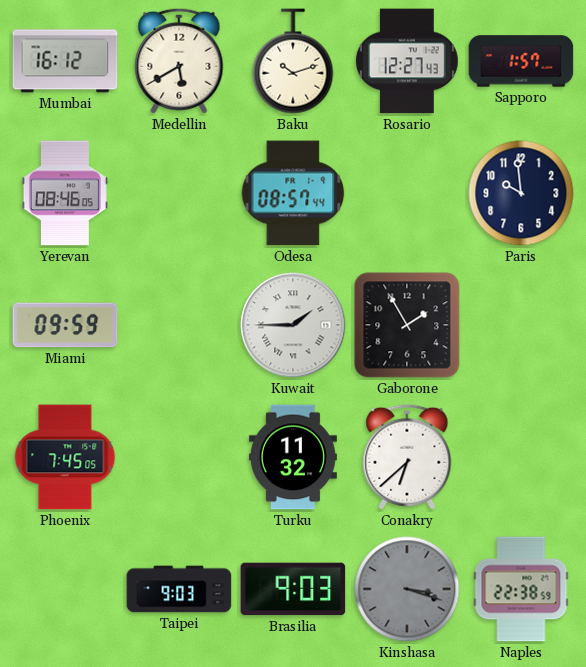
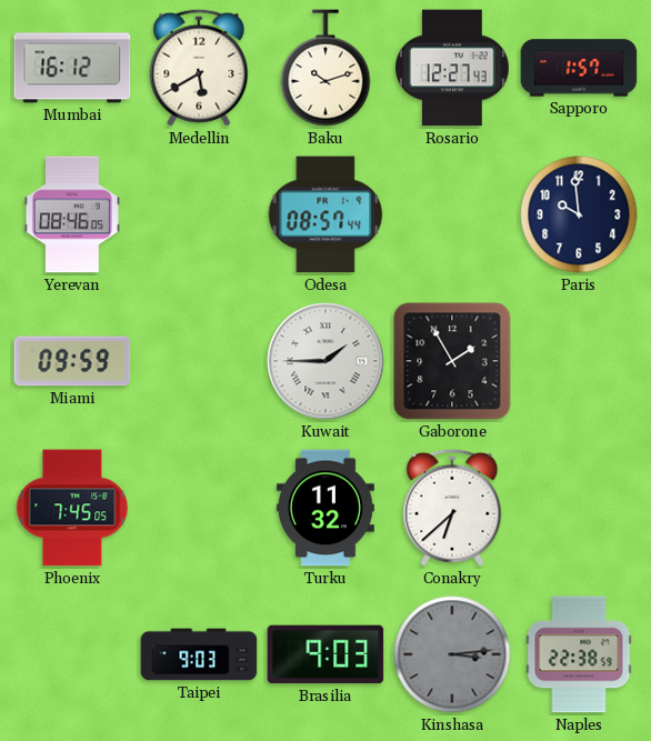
Kinshasa: 3:18 -> 3:14 (452, 654)
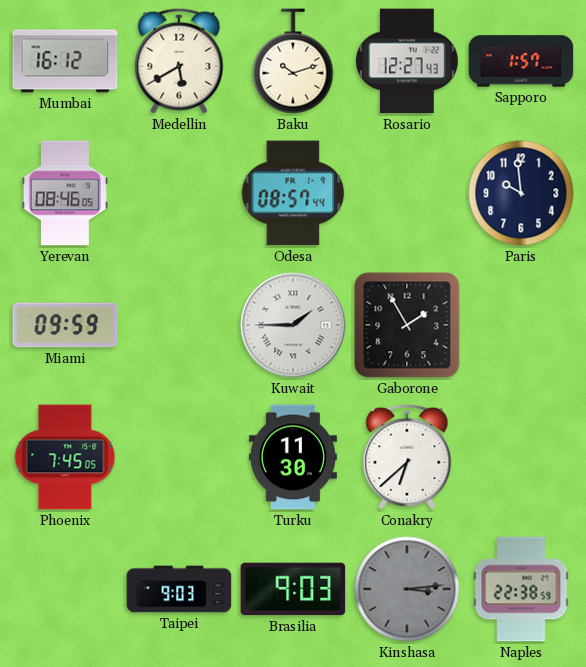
Turku: 11:32 -> 11:30 (293, 457)
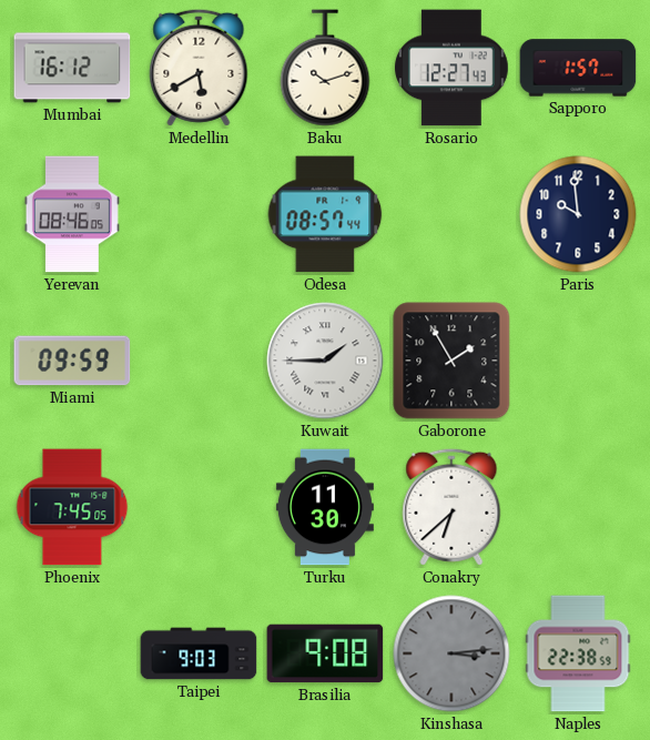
Brasilia: 9:03 -> 9:08 (325, 653)
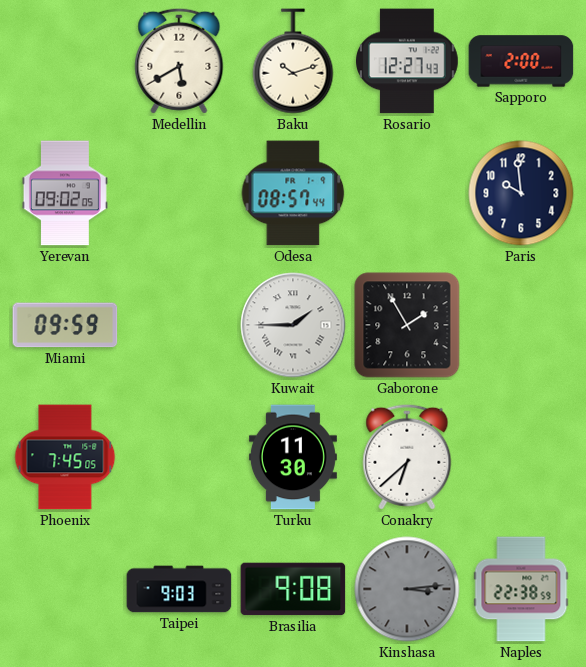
Mumbai: 16:12 -> none (72, 68)
Sapporo: 1:57 -> 2:00 (521, 61)
Yerevan: 08:46 -> 09:02 (65, 193)
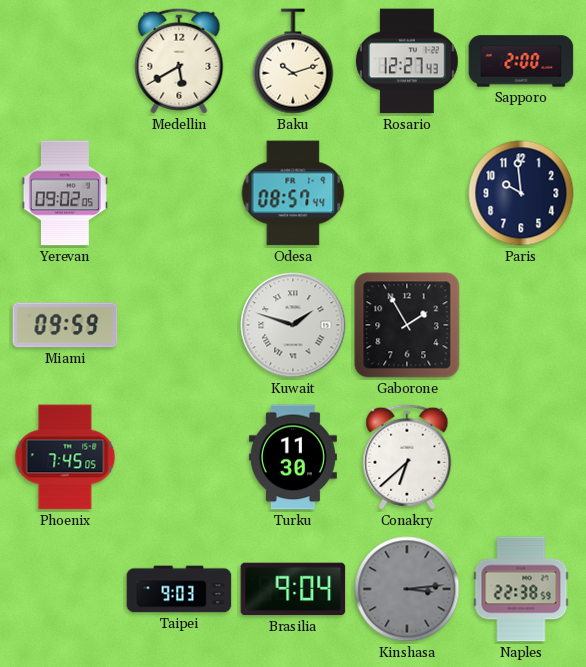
Kuwait: 1:45 -> 1:48 (293, 325)
Brasilia: 9:08 -> 9:04 (293, 589)
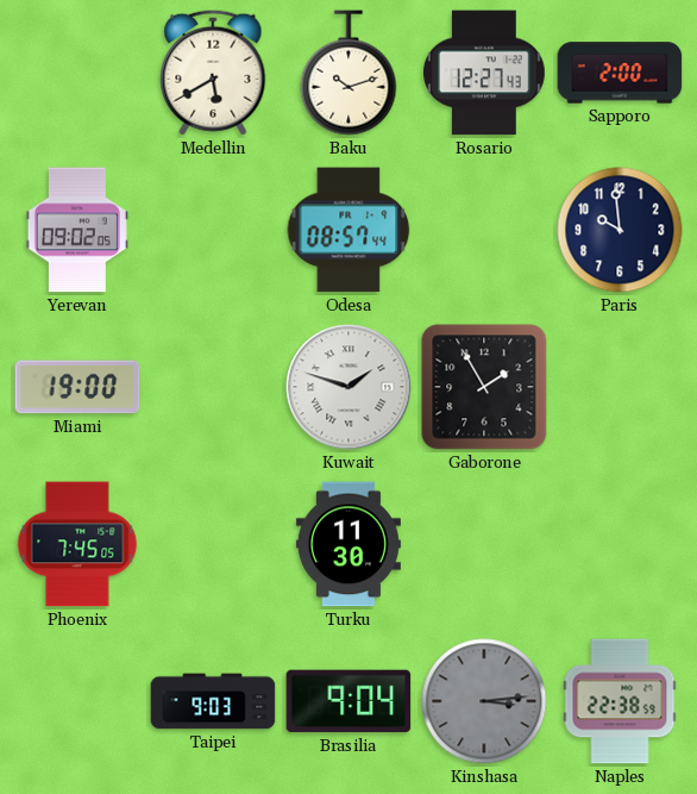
Miami: 09:59 -> 19:00 (77, 387)
Conakry: 6:38 -> none (407, 457)
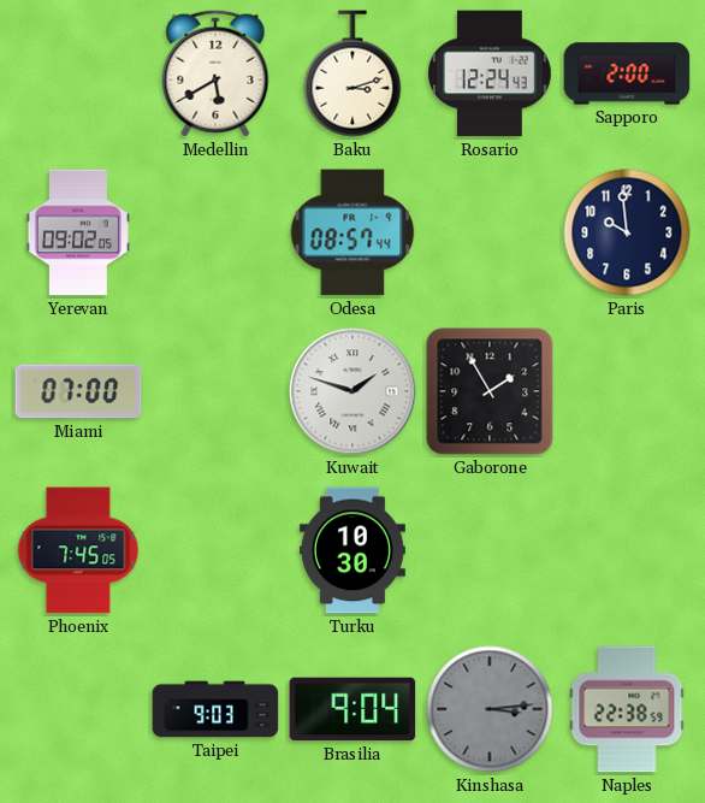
Baku: 10:12 -> 3:12 (352, 73)
Rosario: 12:27 -> 12:24 (491, 73)
Miami: 19:00 -> 07:00 (78, 391)
Turku: 11:30 -> 10:30 (352, 550)
